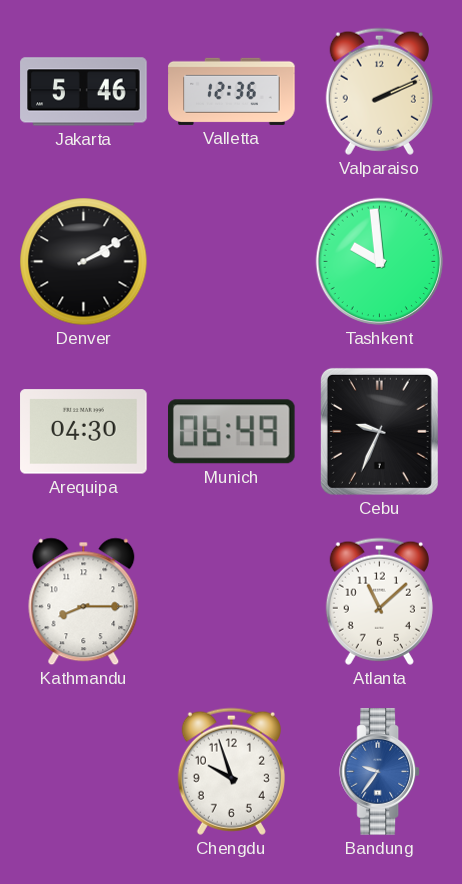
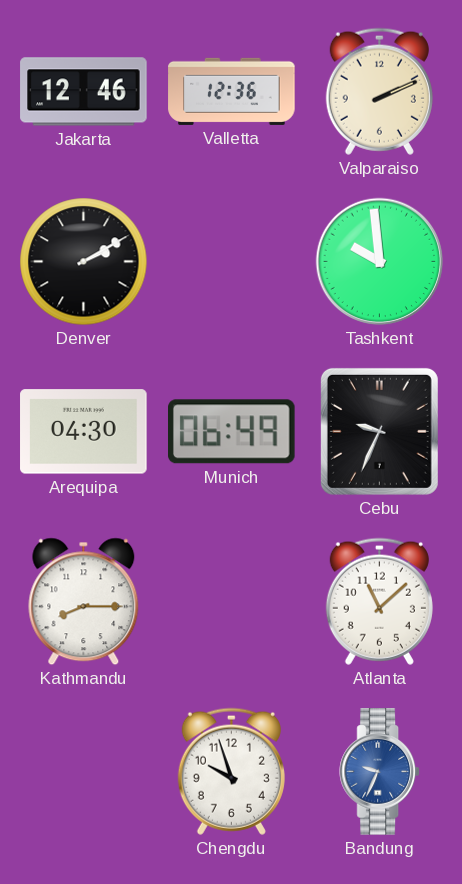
Jakarta: 5:46 -> 12:46 (84, 92)
Bandung: 9:36 -> 9:34 (379, 772)
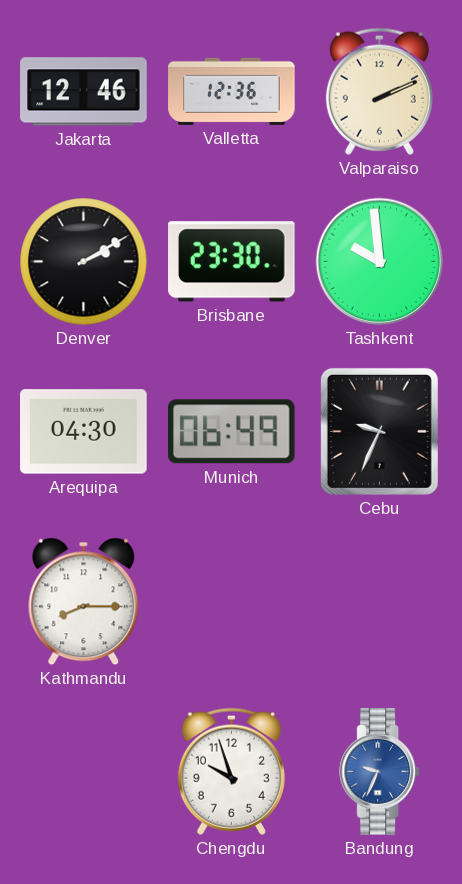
Brisbane: none -> 23:30 (232, 262)
Atlanta: 11:08 -> none (379, 601)
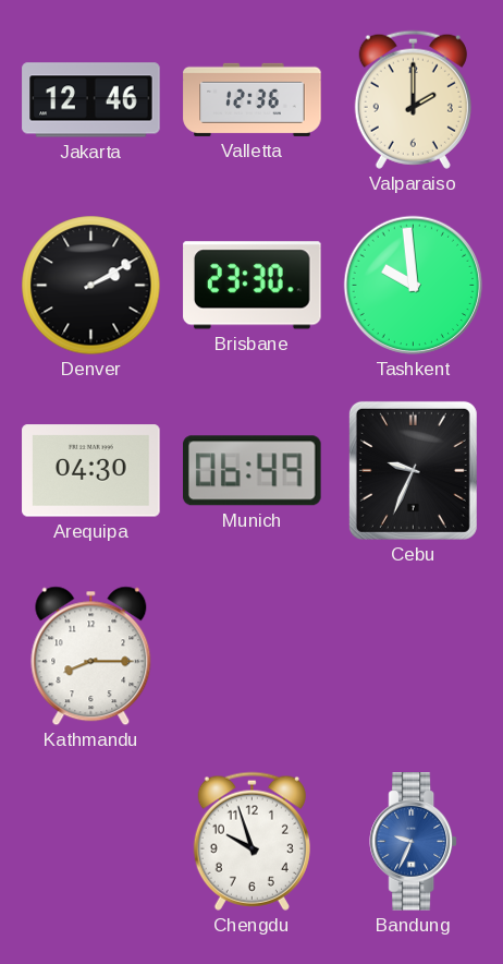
Valparaiso: 2:11 -> 2:00 (413, 99)
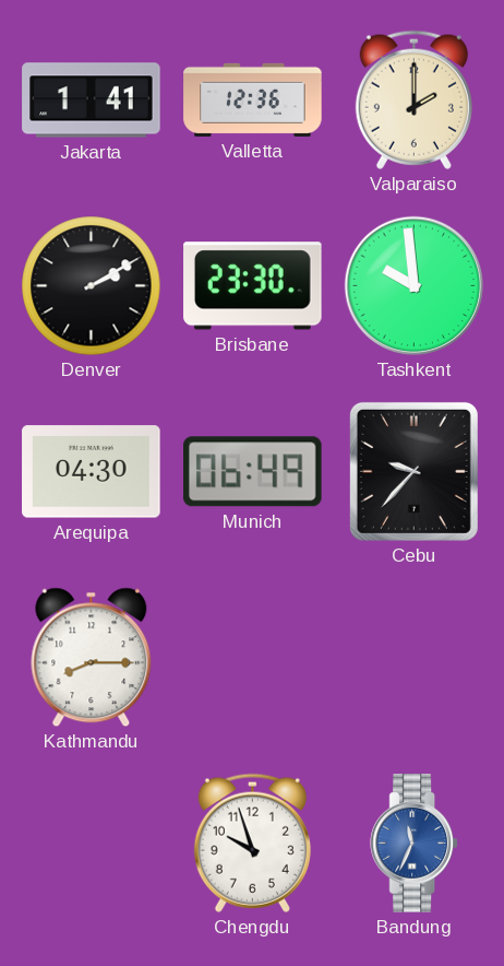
Jakarta: 12:46 -> 1:41 (92, 101)
Cebu: 9:34 -> 9:37 (413, 471)
Bandung: 9:34 -> 11:34 (413, 844)
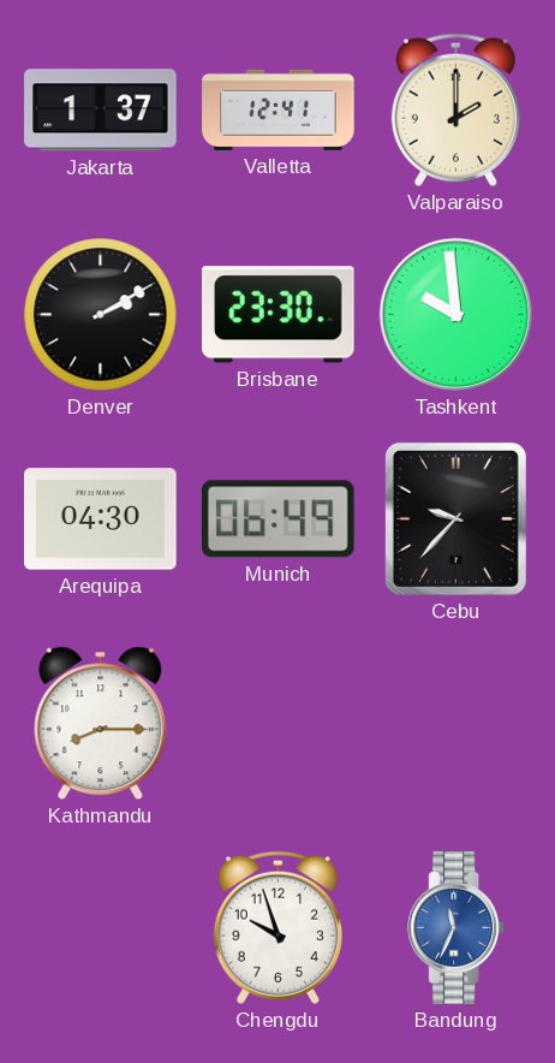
Jakarta: 1:41 -> 1:37 (101, 111)
Valletta: 12:36 -> 12:41 (279, 109)
